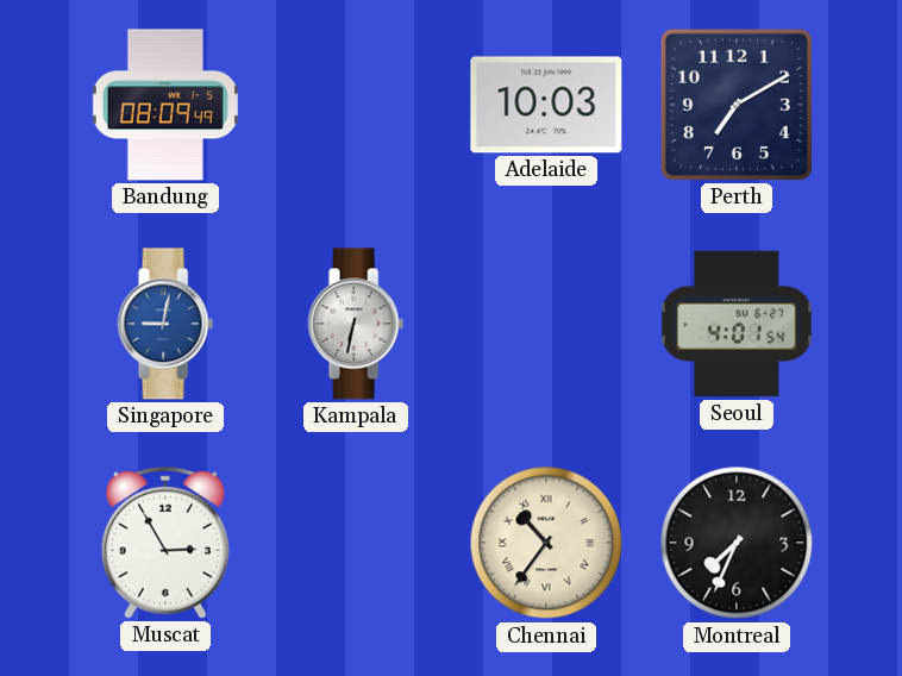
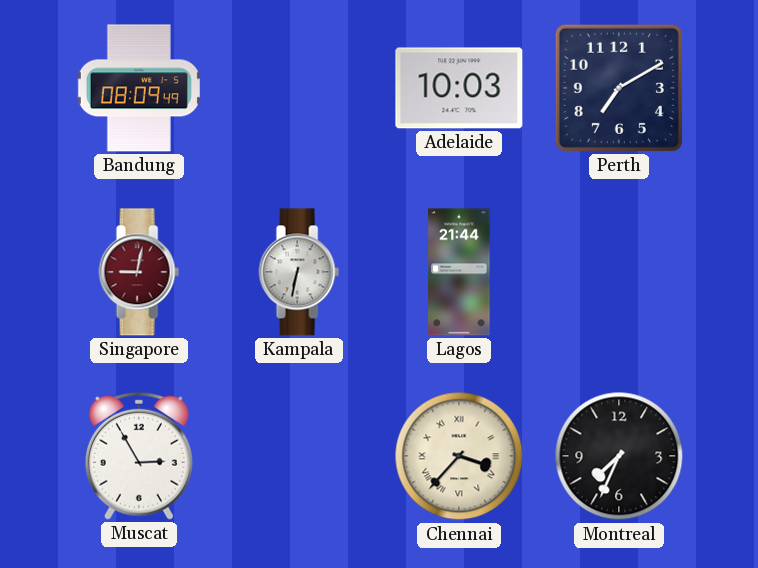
Singapore dial: blue -> burgundy (139, 272)
Lagos: none -> 21:44 (459, 272)
Seoul: 4:01 -> none (737, 324)
Chennai: 10:36 -> 3:37 (459, 456)
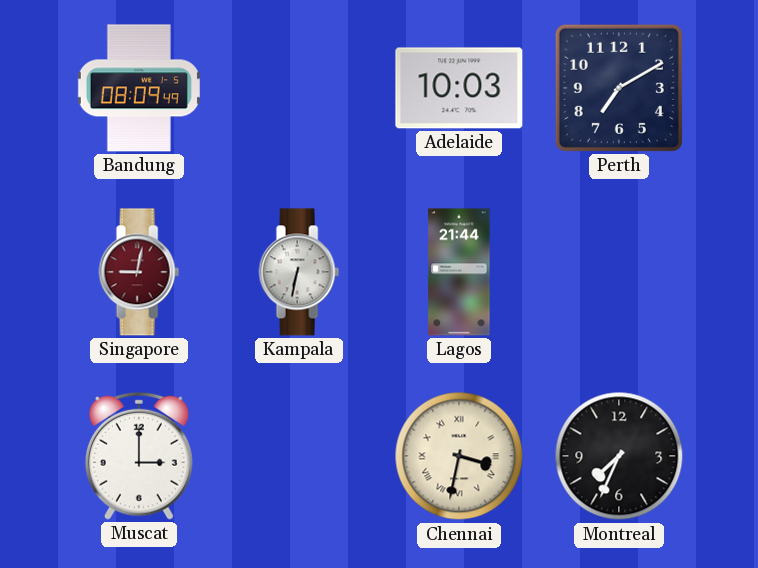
Muscat: 2:55 -> 3:00 (139, 456)
Chennai: 3:37 -> 3:32 (459, 456)
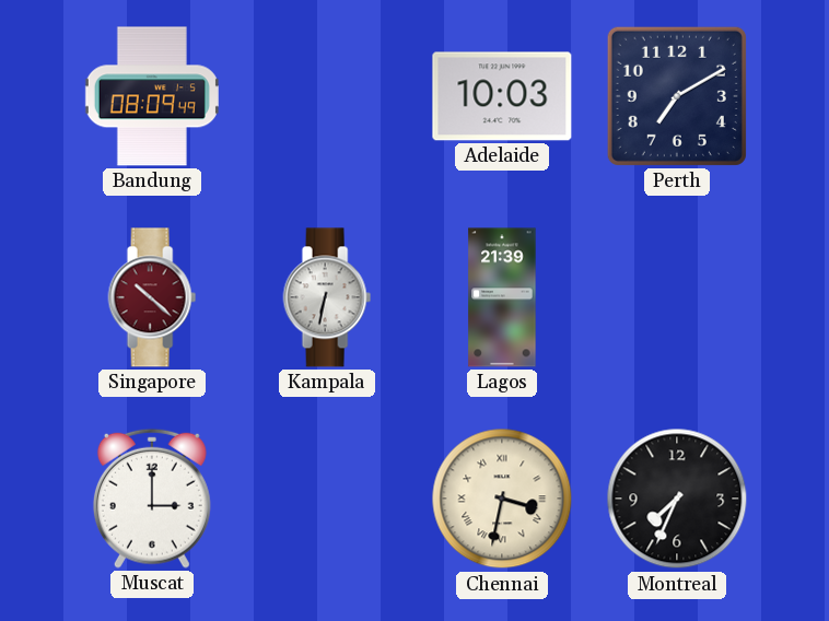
Singapore: 9:02 -> 10:22 (152, 297)
Lagos: 21:44 -> 21:39 (502, 297)
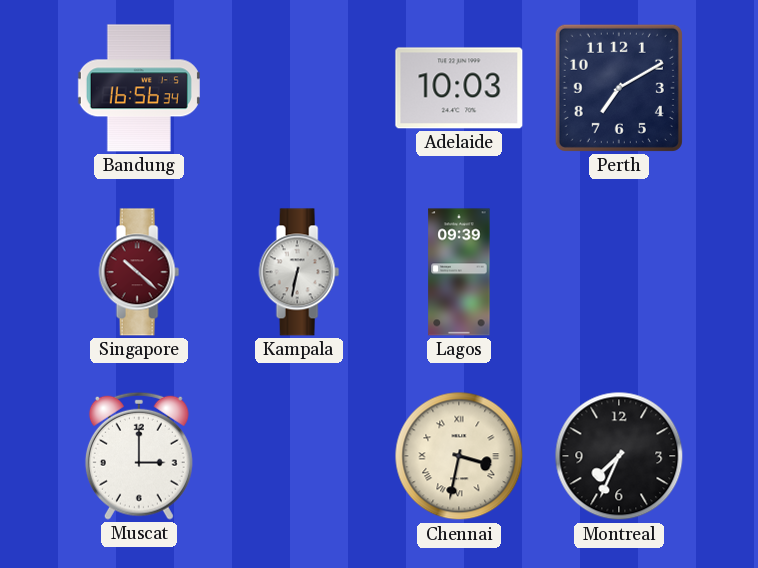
Bandung: 08:09 -> 16:56 (139, 88)
Lagos: 21:39 -> 09:39 (459, 272)
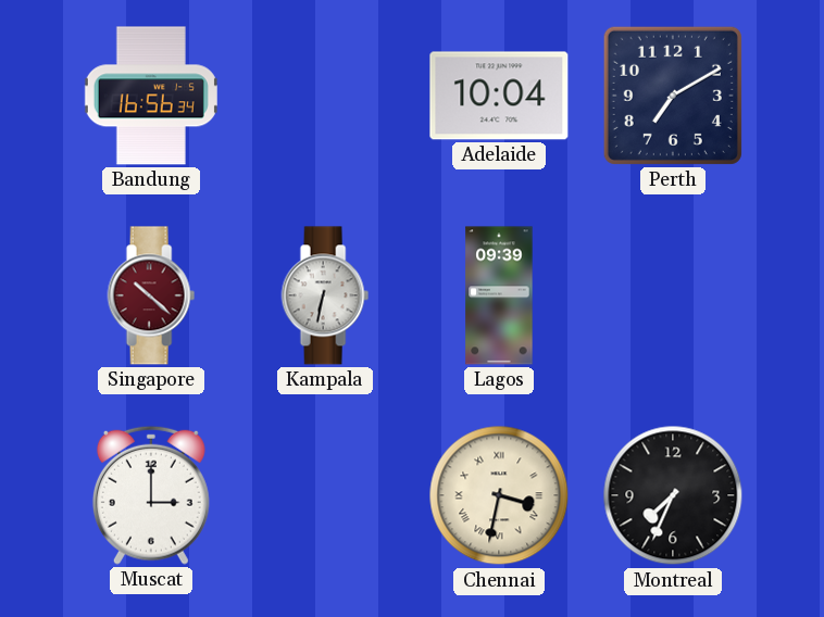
Adelaide: 10:03 -> 10:04 (499, 96)
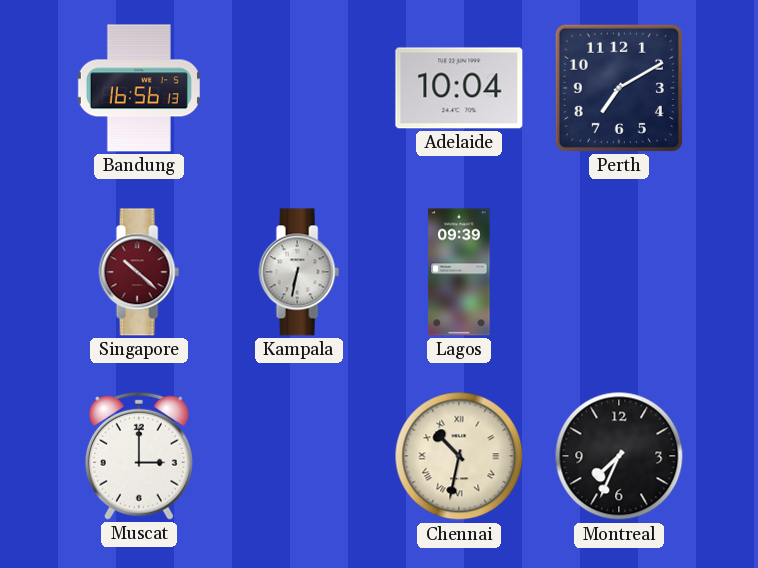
Bandung: 16:56:34 -> 16:56:13 (139, 88)
Chennai: 3:32 -> 10:32 (459, 456)
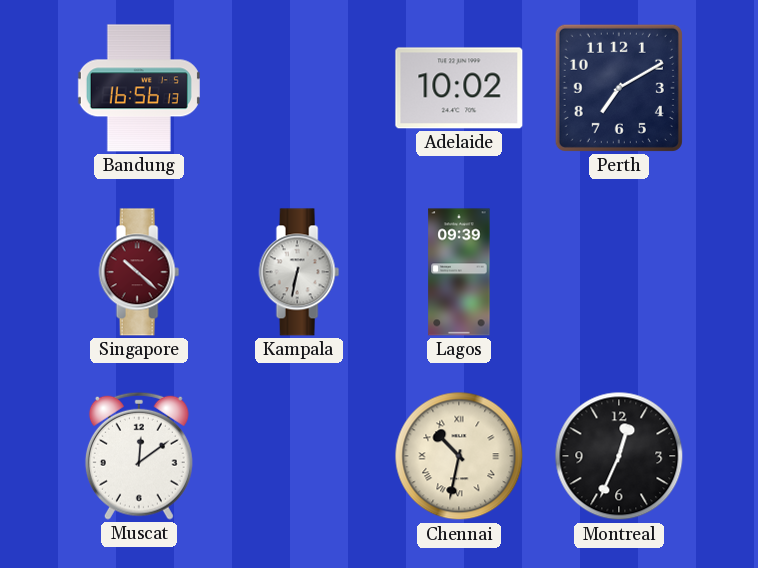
Adelaide: 10:04 -> 10:02 (459, 88)
Muscat: 3:00 -> 12:09 (139, 456)
Montreal: 7:34 -> 12:34 (619, 456)
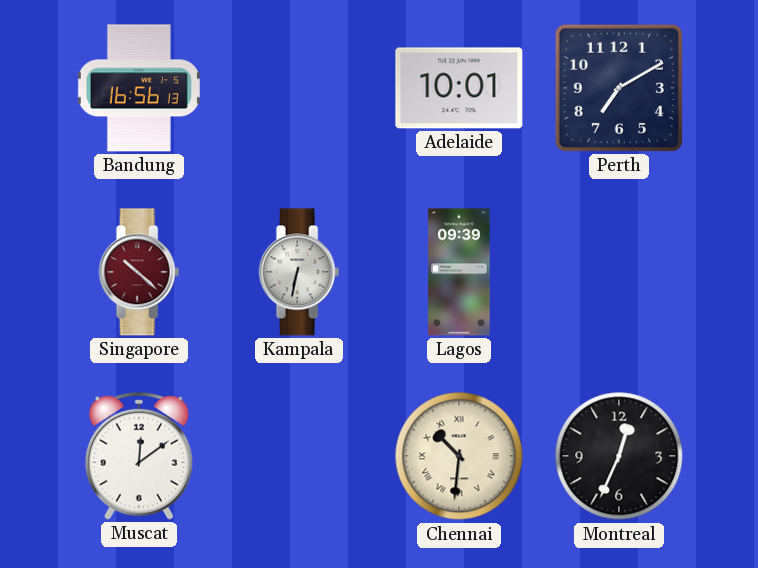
Adelaide: 10:02 -> 10:01 (459, 88)
Chennai: 10:32 -> 10:31 (459, 456)
